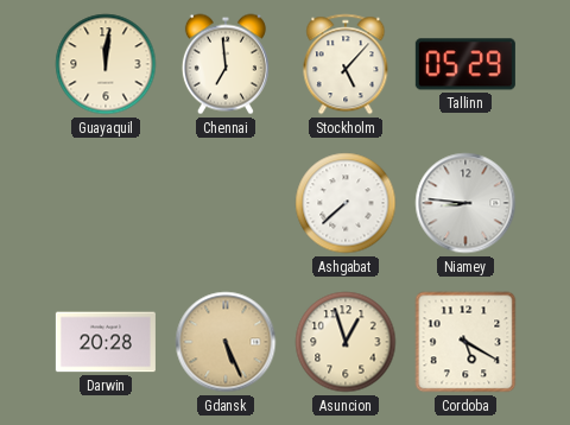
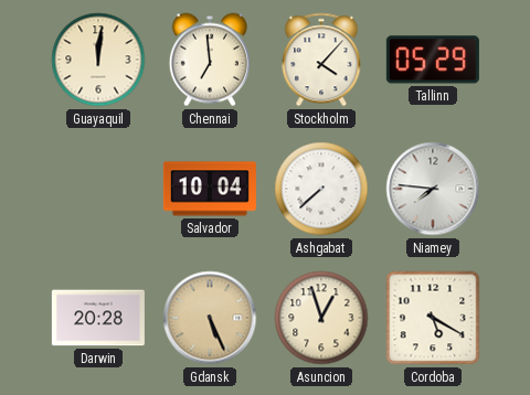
Stockholm: 5:07 -> 4:07 (321, 60)
Salvador: none -> 10:04 (210, 189)
Niamey: 8:46 -> 7:46 (433, 189)
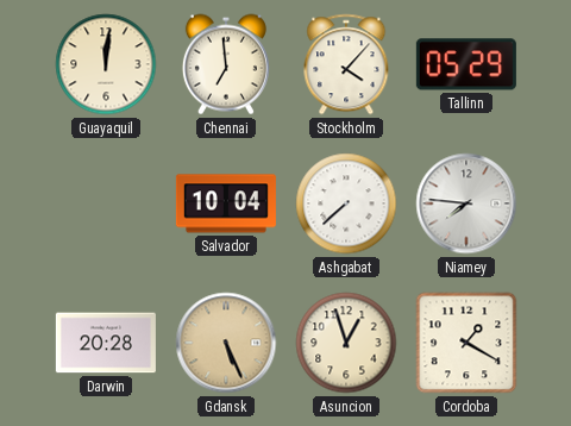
Cordoba: 5:20 -> 1:20 (466, 343)
